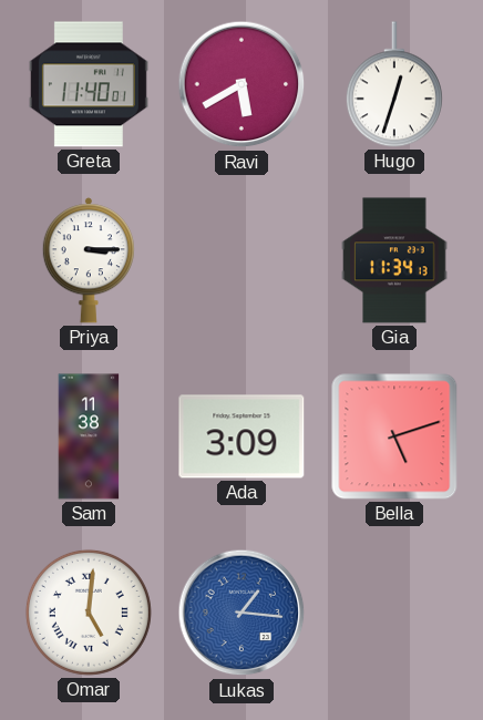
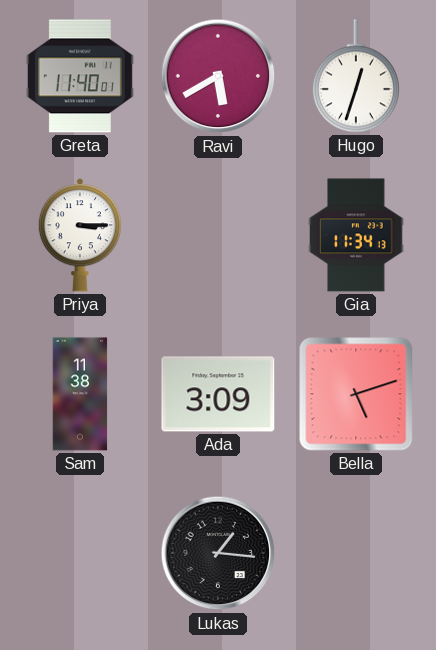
Omar: 5:01 -> none (89, 613)
Lukas dial: blue -> black (218, 553)
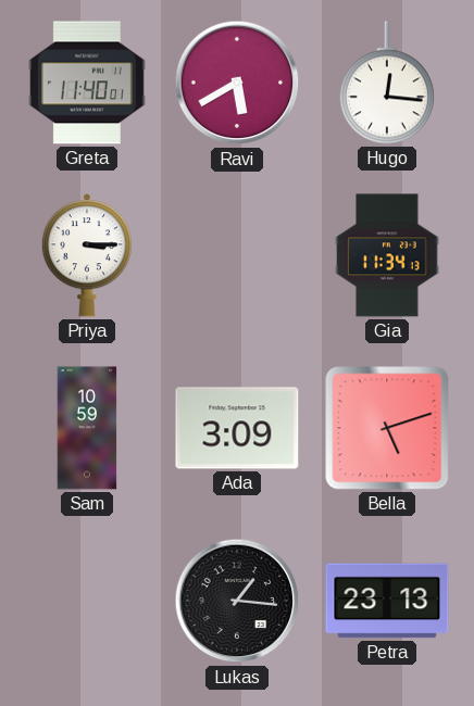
Hugo: 12:33 -> 12:16 (387, 83)
Sam: 11:38 -> 10:59 (87, 428)
Petra: none -> 23:13 (387, 601)
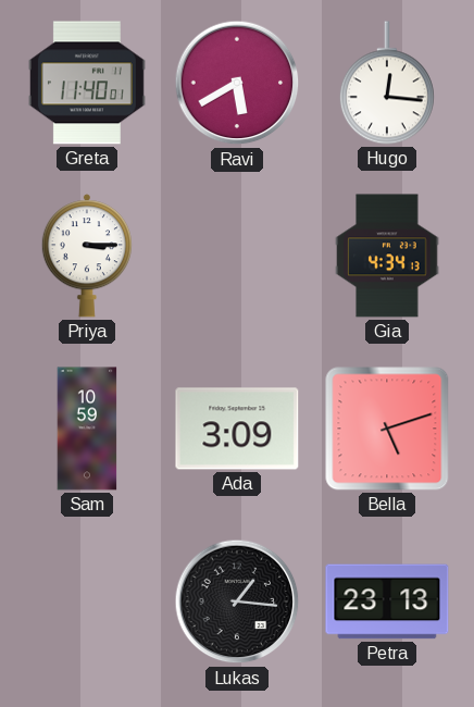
Gia: 11:34 -> 4:34 (387, 256)
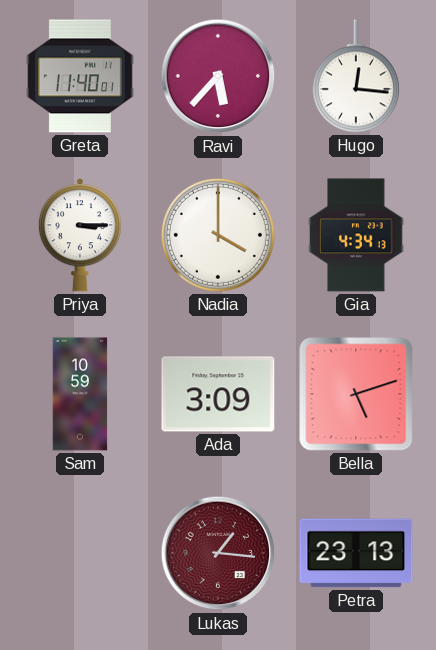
Ravi: 5:40 -> 5:37 (218, 76)
Nadia: none -> 4:00 (218, 235)
Lukas dial: black -> burgundy (218, 553)
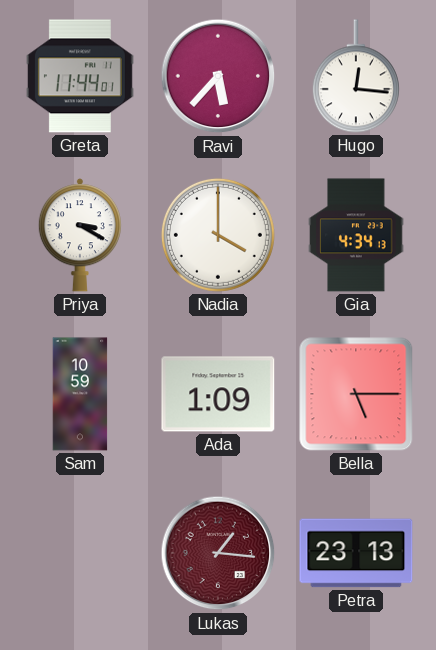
Greta: 11:40 -> 11:44 (80, 76)
Priya: 3:15 -> 3:20 (80, 235)
Ada: 3:09 -> 1:09 (218, 394)
Bella: 5:12 -> 5:15 (356, 394)
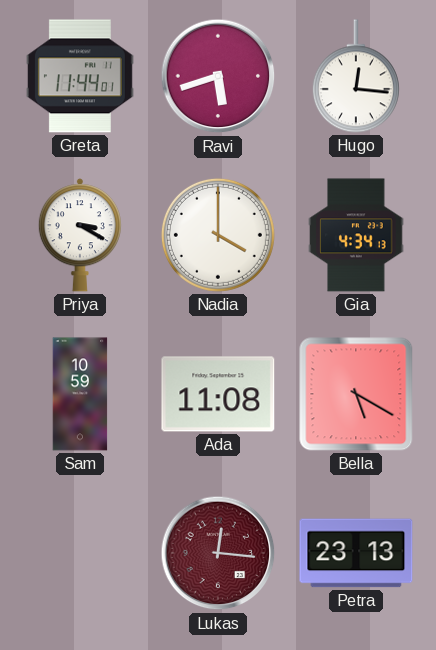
Ravi: 5:37 -> 5:42 (218, 76)
Ada: 1:09 -> 11:08 (218, 394)
Bella: 5:15 -> 5:20 (356, 394)
Lukas: 1:16 -> 12:16 (218, 553)
